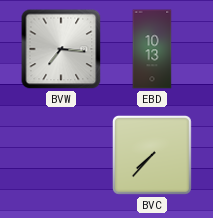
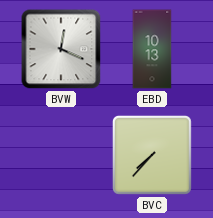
BVW: 7:16 -> 12:19 (61, 49)
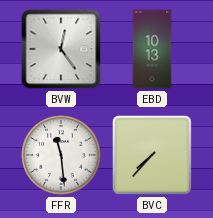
BVW: 12:19 -> 12:24 (61, 49)
FFR: none -> 11:29 (61, 155)
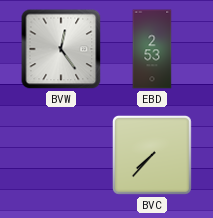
EBD: 10:13 -> 2:53 (152, 49)
FFR: 11:29 -> none (61, 155)
